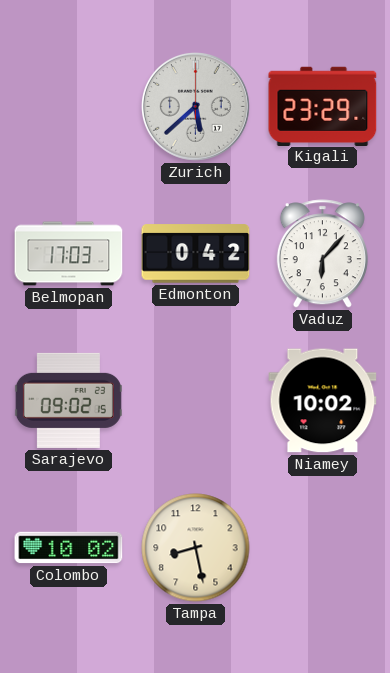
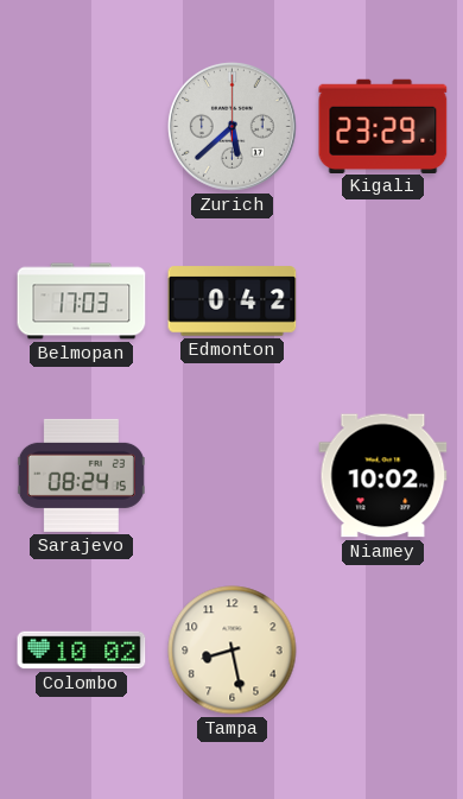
Vaduz: 6:07 -> none (322, 254)
Sarajevo: 09:02 -> 08:24 (81, 475)
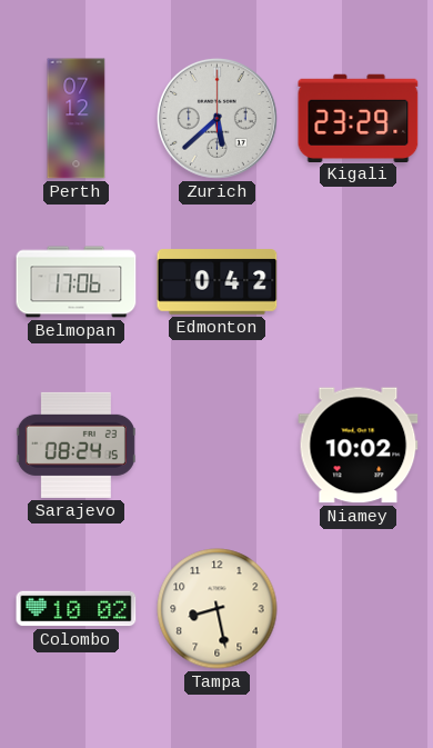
Perth: none -> 07:12 (77, 119)
Belmopan: 17:03 -> 17:06 (77, 282)
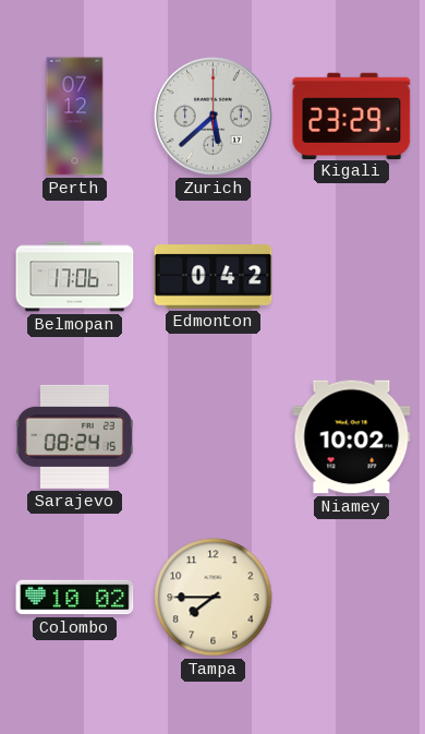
Tampa: 8:28 -> 7:45 (214, 598)
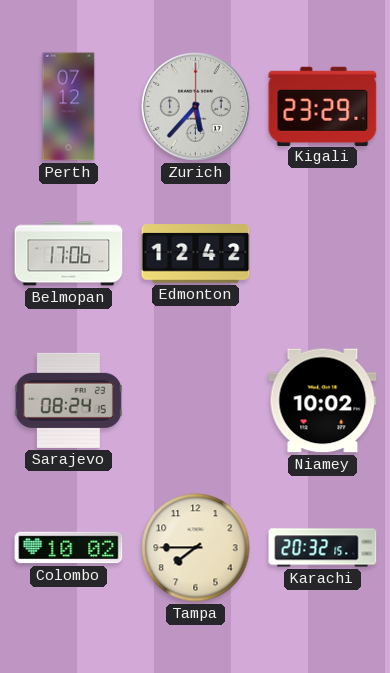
Zurich: 5:38 -> 5:37 (195, 106)
Edmonton: 0:42 -> 12:42 (196, 254)
Karachi: none -> 20:32 (323, 548)
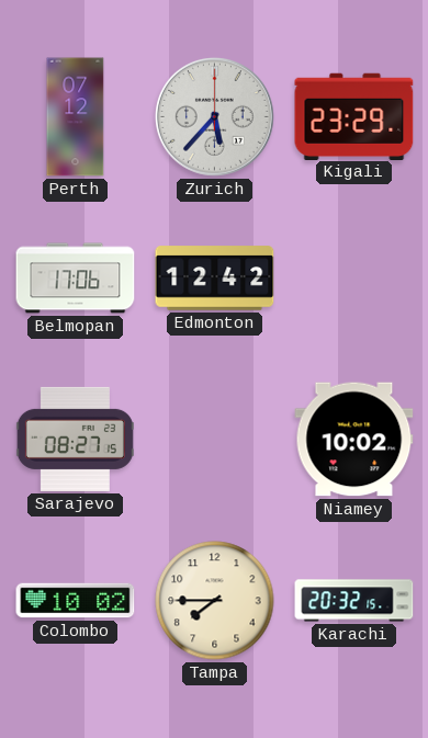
Sarajevo: 08:24 -> 08:27 (75, 439)
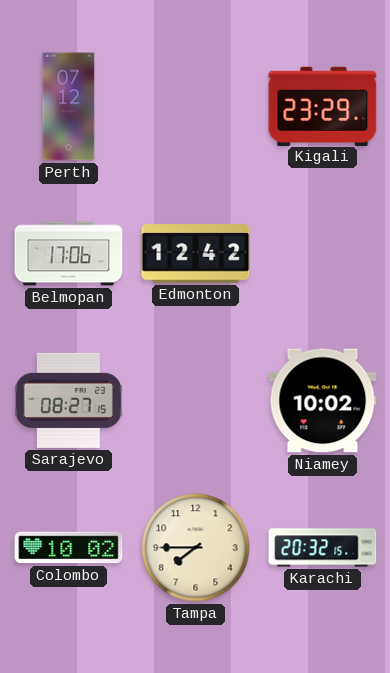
Zurich: 5:37 -> none (214, 116)
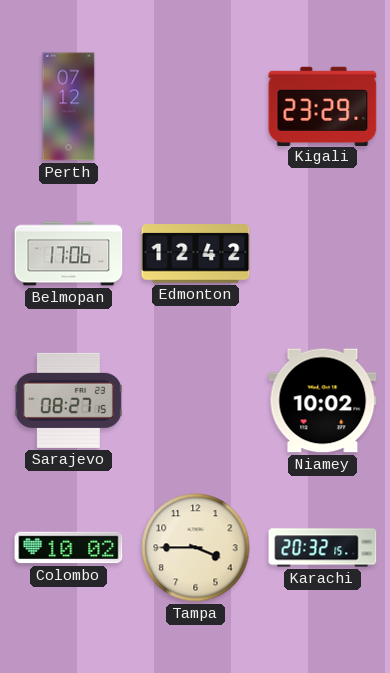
Tampa: 7:45 -> 3:45 (196, 548)
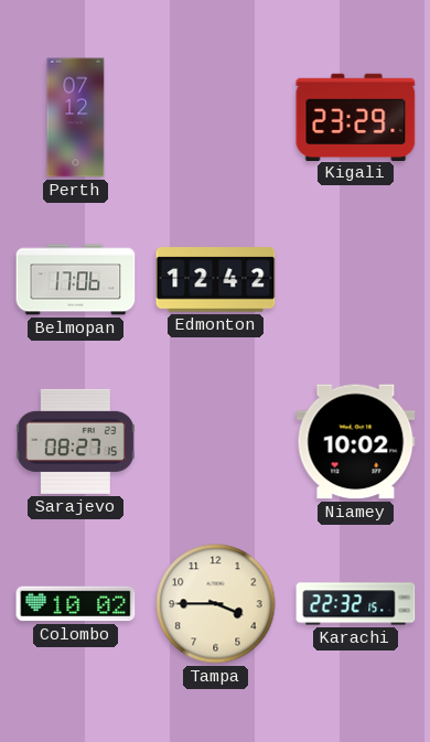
Karachi: 20:32 -> 22:32 (356, 604)
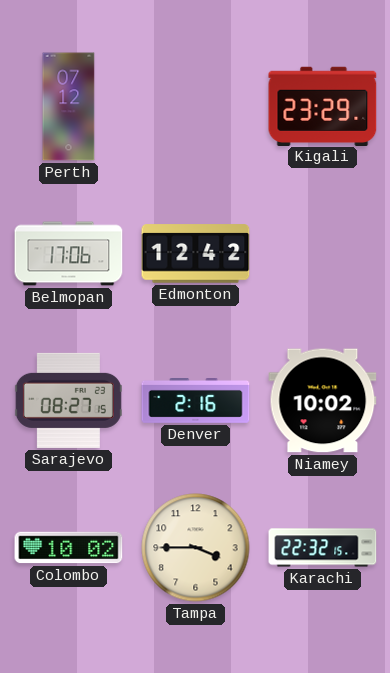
Denver: none -> 2:16 (196, 401)
